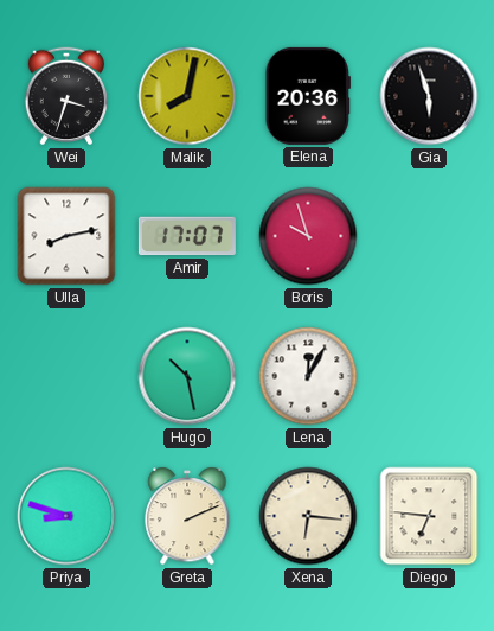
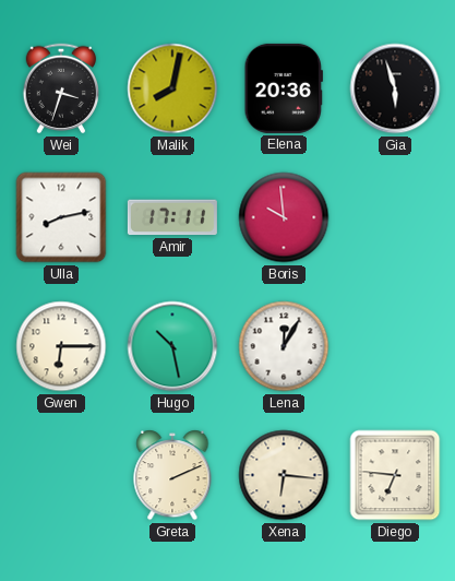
Amir: 17:07 -> 17:11 (172, 217)
Boris: 9:57 -> 9:59 (284, 217)
Gwen: none -> 6:15 (61, 346)
Priya: 8:48 -> none (66, 516)
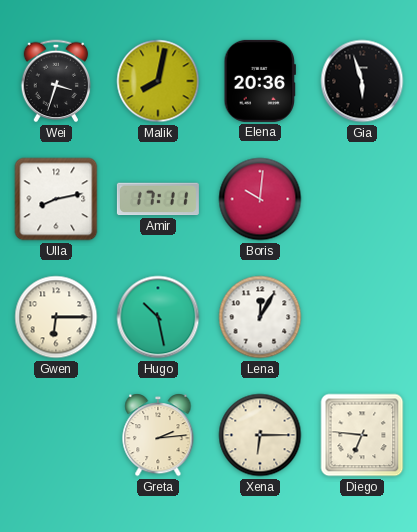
Boris: 9:59 -> 10:01 (260, 199)
Greta: 2:11 -> 2:14 (158, 435)
Xena: 6:16 -> 6:15 (260, 435)
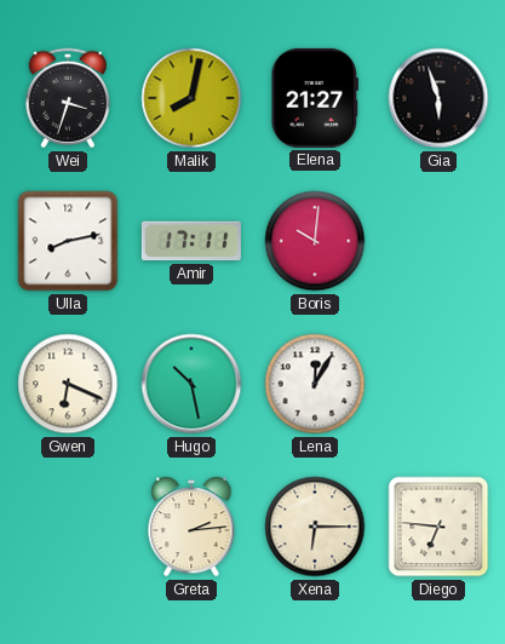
Elena: 20:36 -> 21:27 (314, 98)
Gwen: 6:15 -> 6:19 (68, 384)
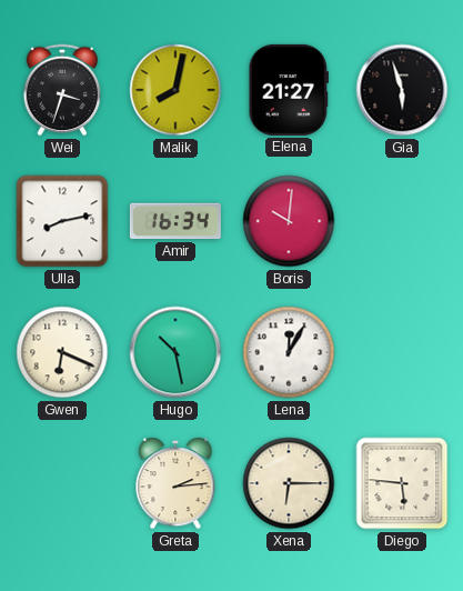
Amir: 17:11 -> 16:34 (175, 221)
Diego: 6:46 -> 5:46 (402, 483)
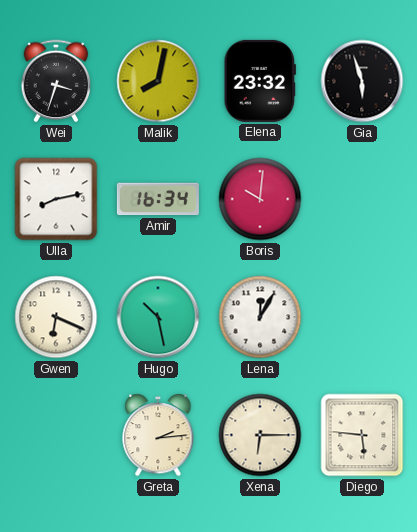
Elena: 21:27 -> 23:32 (259, 81)
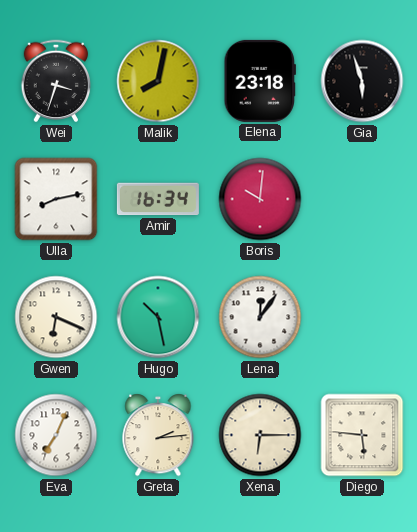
Elena: 23:32 -> 23:18 (259, 81)
Lena: 12:05 -> 12:06 (260, 317)
Eva: none -> 7:04 (56, 435)
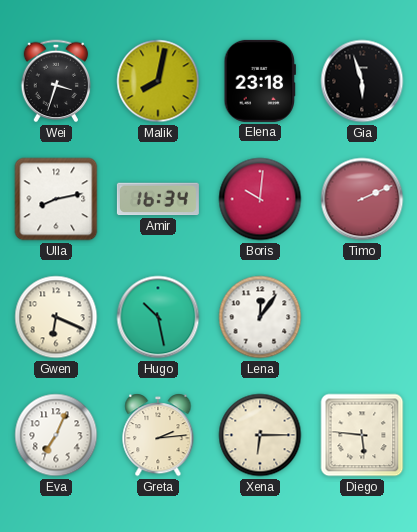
Timo: none -> 2:11 (362, 199)
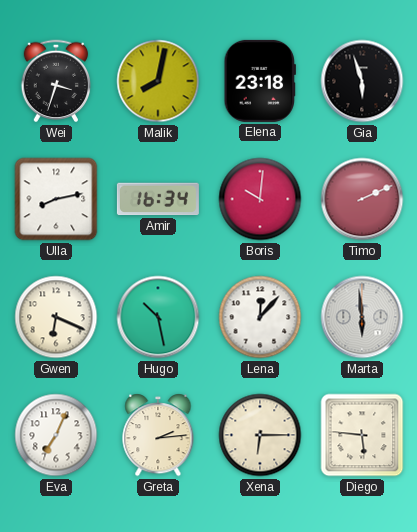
Lena: 12:06 -> 12:07 (260, 317)
Marta: none -> 5:59 (362, 317)
